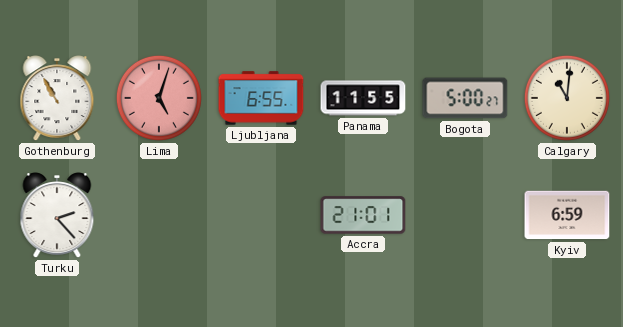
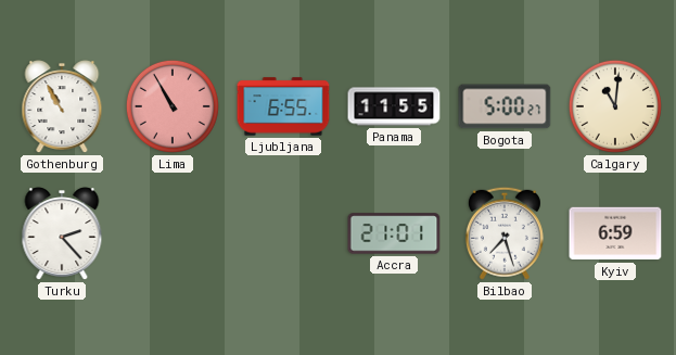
Lima: 5:03 -> 10:55 (173, 106)
Bilbao: none -> 7:27 (505, 233)
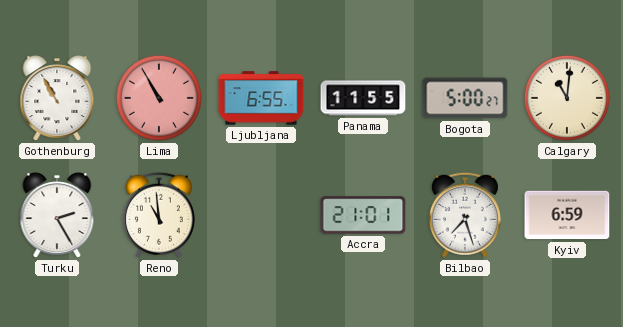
Turku: 2:23 -> 2:25 (57, 215)
Reno: none -> 10:59 (159, 215)
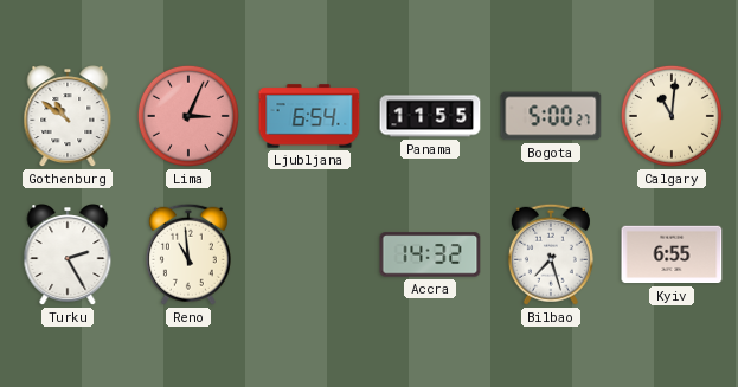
Gothenburg: 10:55 -> 10:51 (68, 116)
Lima: 10:55 -> 3:04 (188, 116)
Ljubljana: 6:55 -> 6:54 (309, 116)
Accra: 21:01 -> 14:32 (430, 254)
Kyiv: 6:59 -> 6:55 (672, 254)
